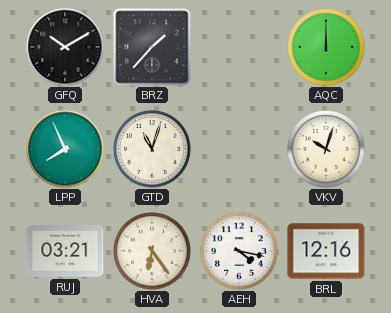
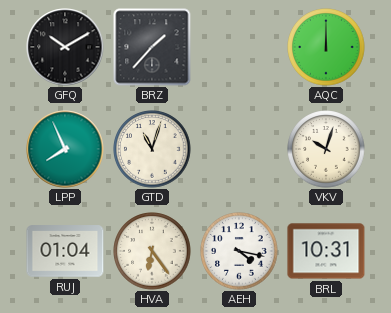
RUJ: 03:21 -> 01:04 (65, 251)
BRL: 12:16 -> 10:31 (326, 251)
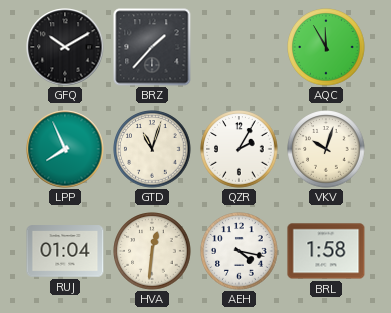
AQC: 12:00 -> 11:55 (326, 47)
QZR: none -> 2:05 (239, 149)
HVA: 6:24 -> 12:31 (152, 251)
BRL: 10:31 -> 1:58 (326, 251)
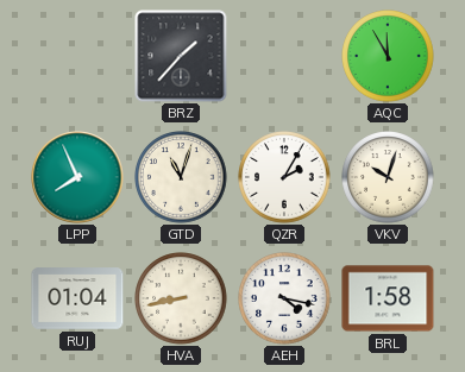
GFQ: 10:10 -> none (65, 47)
HVA: 12:31 -> 8:43 (181, 298)
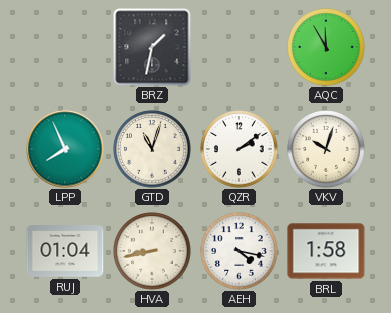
BRZ: 1:37 -> 1:32 (152, 47)
QZR: 2:05 -> 2:09 (239, 149)
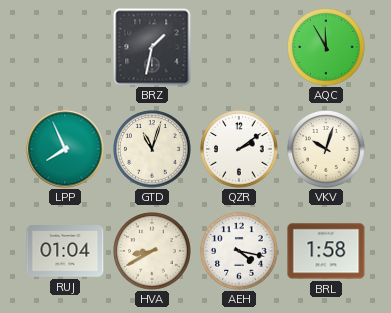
HVA: 8:43 -> 8:40 (152, 251)
